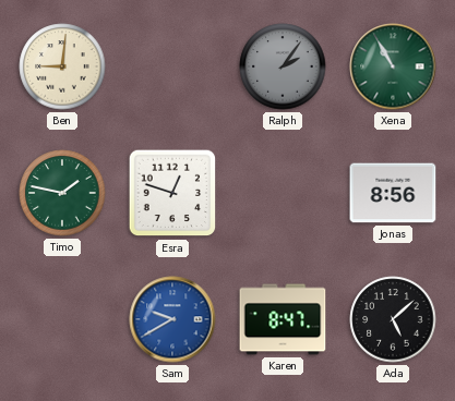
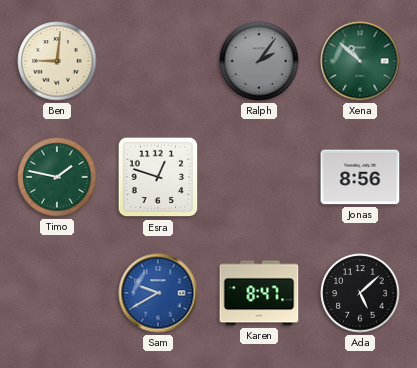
Xena: 10:55 -> 10:52 (360, 61)
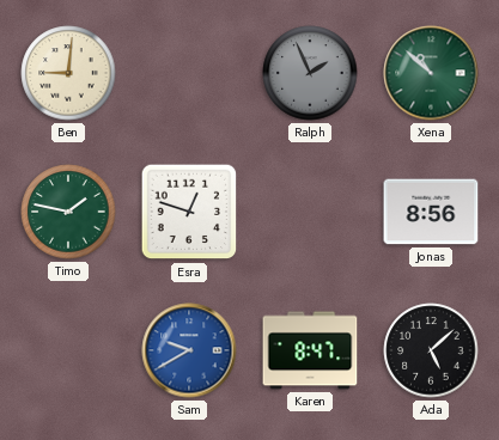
Ralph: 2:06 -> 1:56 (310, 73)
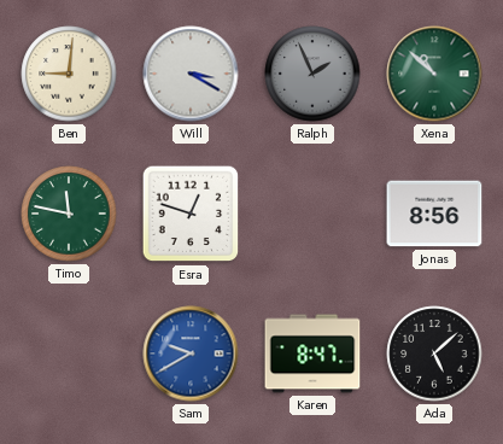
Will: none -> 3:20 (191, 74)
Timo: 1:47 -> 11:47 (69, 214)
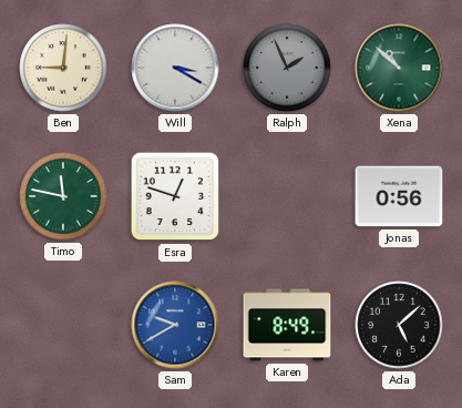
Jonas: 8:56 -> 0:56 (399, 196)
Karen: 8:47 -> 8:49 (287, 325)
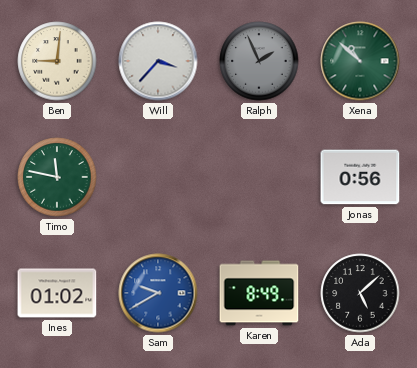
Will: 3:20 -> 3:37 (158, 61)
Esra: 12:48 -> none (175, 196)
Ines: none -> 01:02 (57, 293)
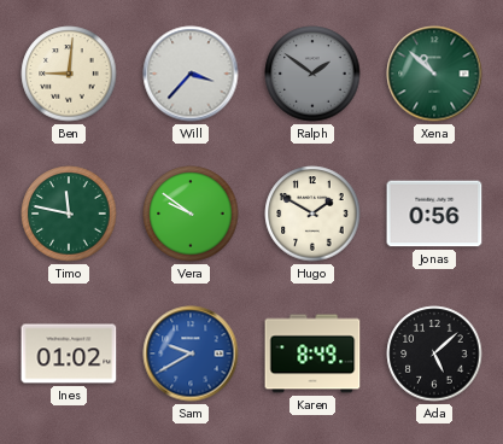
Ralph: 1:56 -> 1:51 (312, 74)
Vera: none -> 9:51 (191, 214)
Hugo: none -> 1:50 (312, 214)
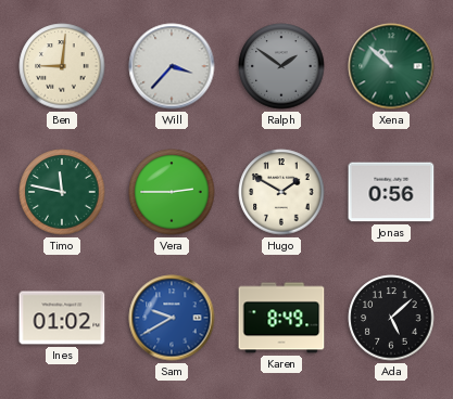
Vera: 9:51 -> 2:45 (172, 192)
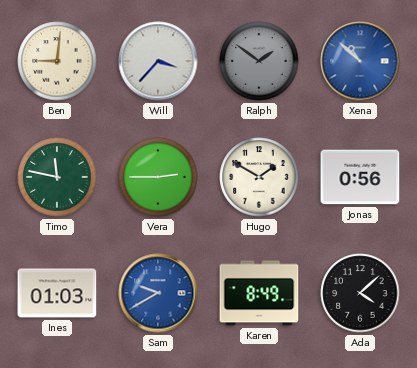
Xena dial: green -> blue (360, 61)
Ines: 01:02 -> 01:03 (57, 293)
Ada: 5:08 -> 4:08 (360, 293)
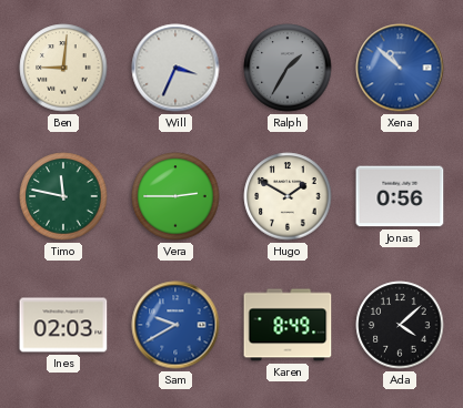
Will: 3:37 -> 3:34 (175, 68)
Ralph: 1:51 -> 1:35 (288, 68)
Ines: 01:03 -> 02:03 (63, 325)
